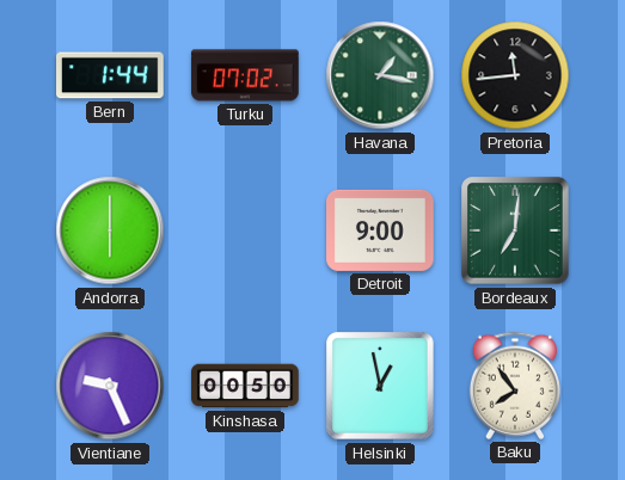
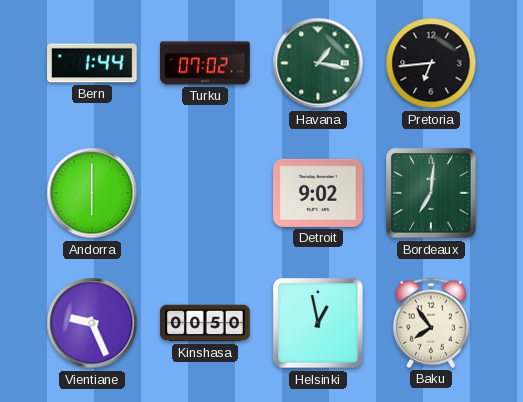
Pretoria: 11:44 -> 6:44 (431, 63)
Detroit: 9:00 -> 9:02 (318, 193)
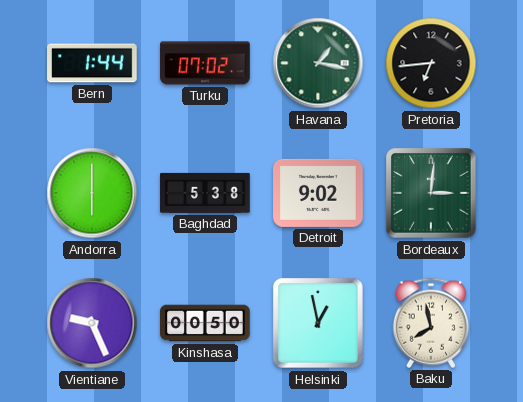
Baghdad: none -> 5:38 (205, 193)
Bordeaux: 7:01 -> 3:01 (431, 193)
Baku: 7:54 -> 7:58 (430, 323)
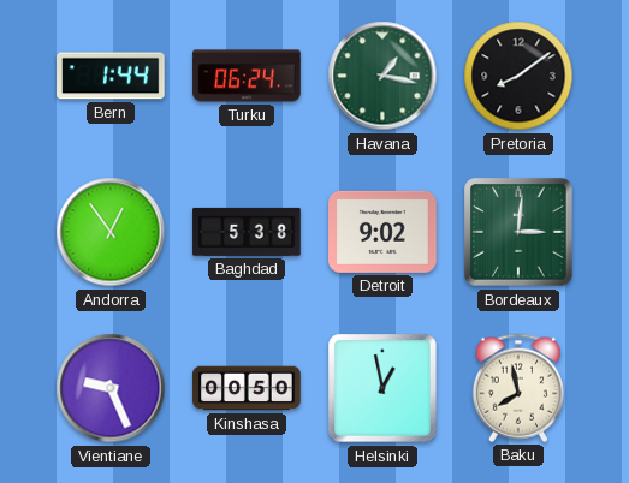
Turku: 07:02 -> 06:24 (247, 76)
Pretoria: 6:44 -> 8:09 (518, 76)
Andorra: 6:00 -> 12:54 (111, 232)
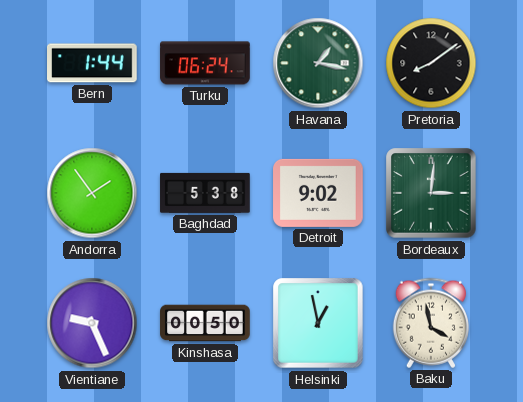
Andorra: 12:54 -> 1:54 (92, 193)
Baku: 7:58 -> 3:58 (430, 323)
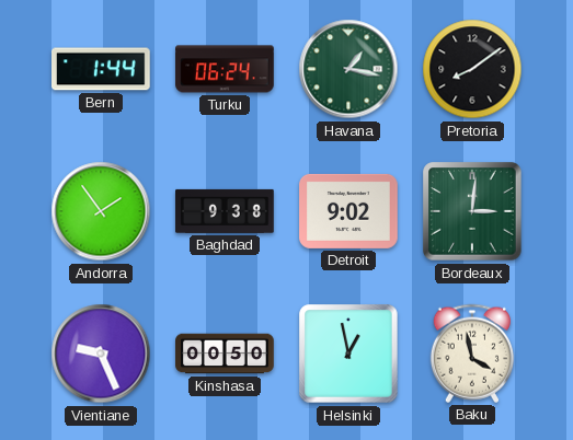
Baghdad: 5:38 -> 9:38 (225, 211)
